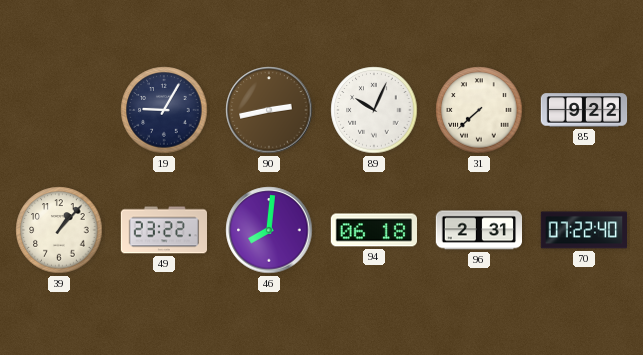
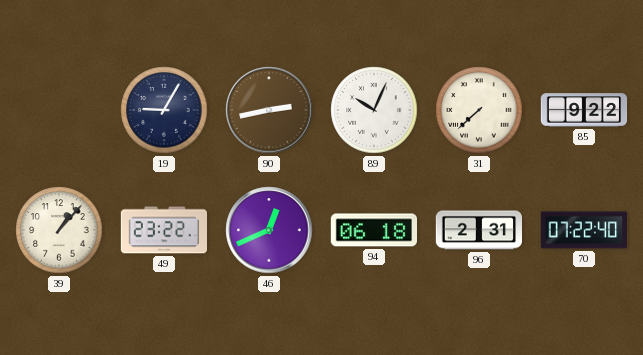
46: 8:01 -> 12:41 (269, 230)
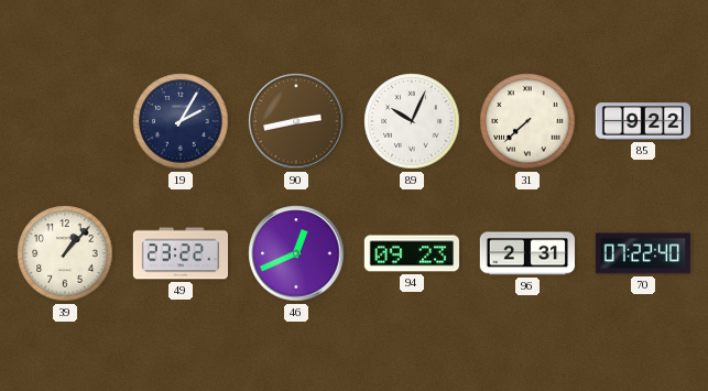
19: 9:05 -> 2:05 (181, 121)
94: 06:18 -> 09:23 (411, 253)
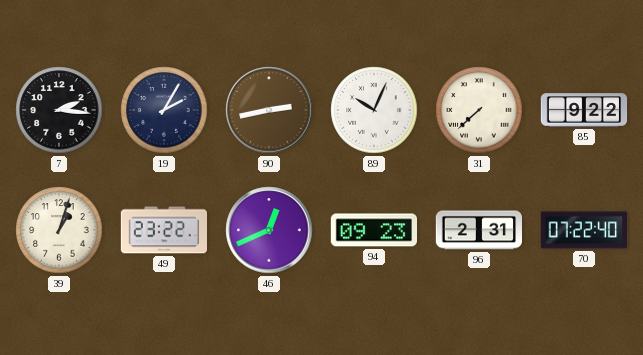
7: none -> 2:16 (59, 110)
39: 1:07 -> 1:03 (59, 230)
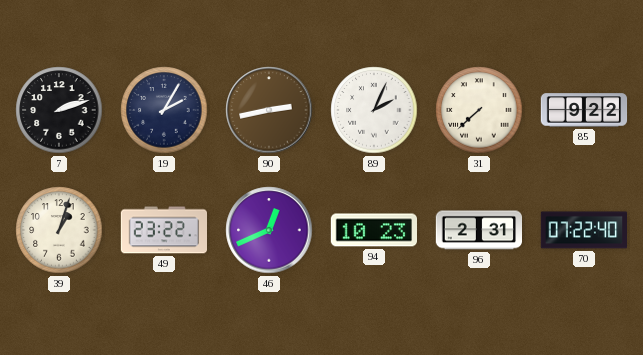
7: 2:16 -> 2:12 (59, 110)
89: 10:04 -> 2:04 (374, 110)
94: 09:23 -> 10:23 (373, 230)
